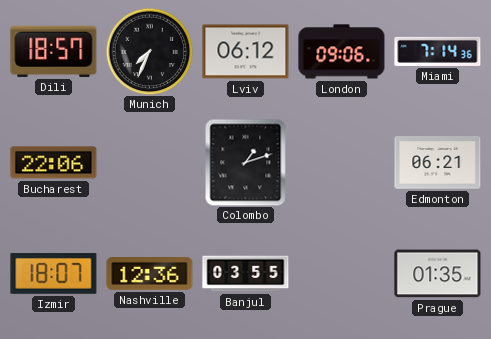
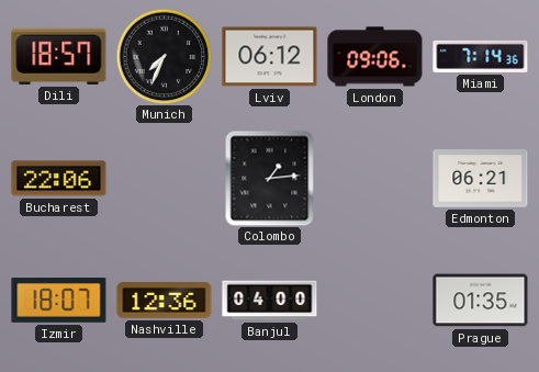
Colombo: 1:12 -> 1:14 (270, 178)
Banjul: 03:55 -> 04:00 (270, 301)
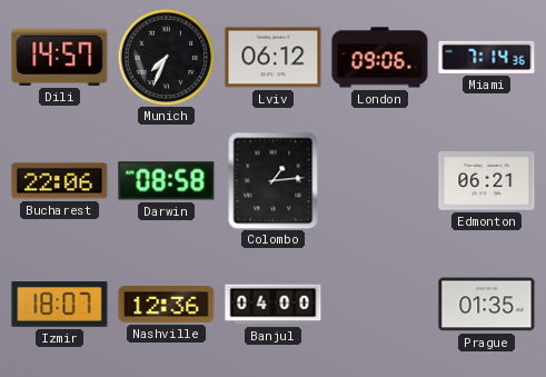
Dili: 18:57 -> 14:57 (60, 57)
Darwin: none -> 08:58 (167, 181)
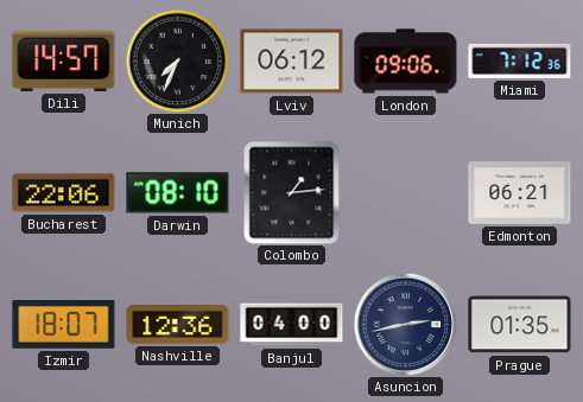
Miami: 7:14 -> 7:12 (520, 60)
Darwin: 08:58 -> 08:10 (178, 193)
Asuncion: none -> 2:43 (405, 324)
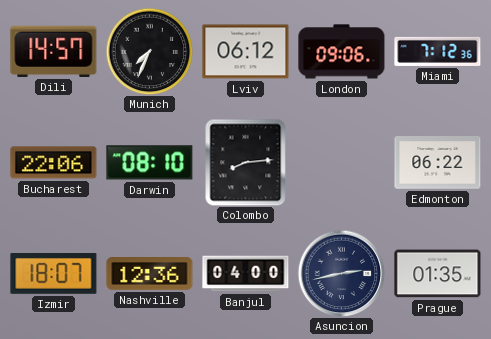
Colombo: 1:14 -> 8:14 (246, 162)
Edmonton: 06:21 -> 06:22 (438, 163)
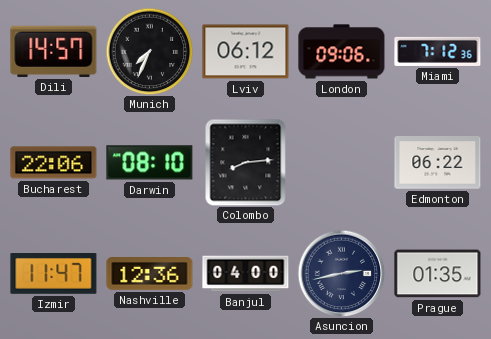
Izmir: 18:07 -> 11:47 (54, 274)
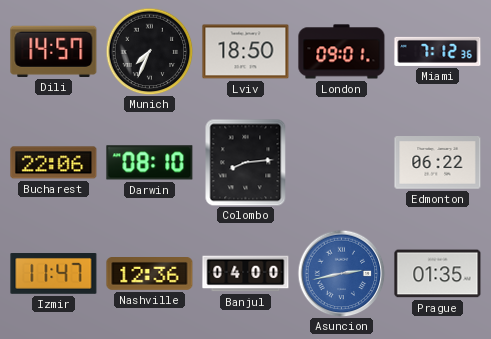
Lviv: 06:12 -> 18:50 (246, 52)
London: 09:06 -> 09:01 (342, 52)
Asuncion dial: navy -> blue (341, 273)
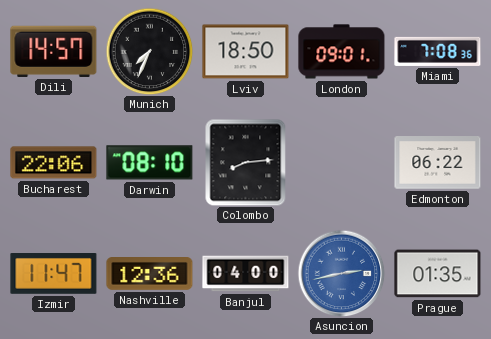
Miami: 7:12 -> 7:08 (438, 51)
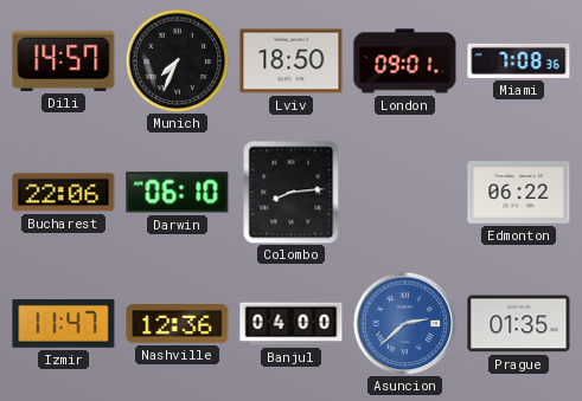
Darwin: 08:10 -> 06:10 (178, 193)
Asuncion: 2:43 -> 2:38 (404, 323)
